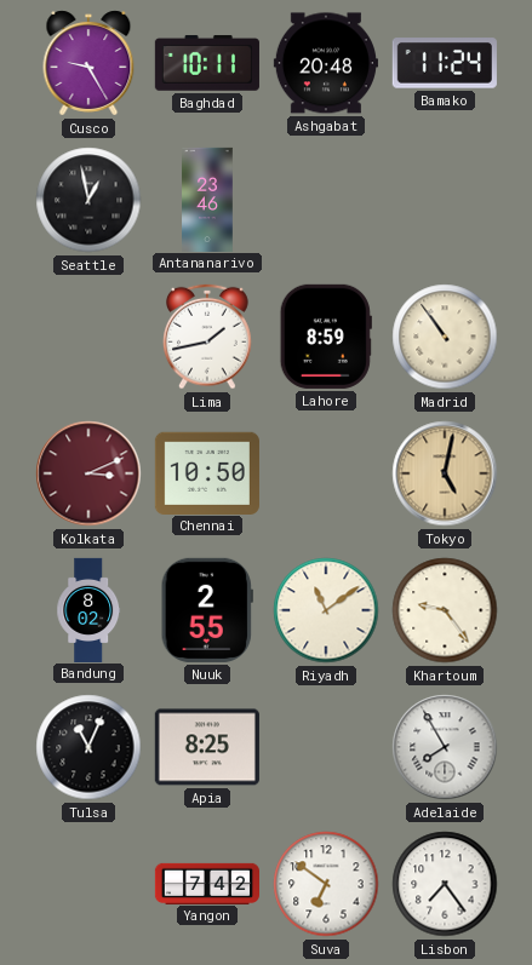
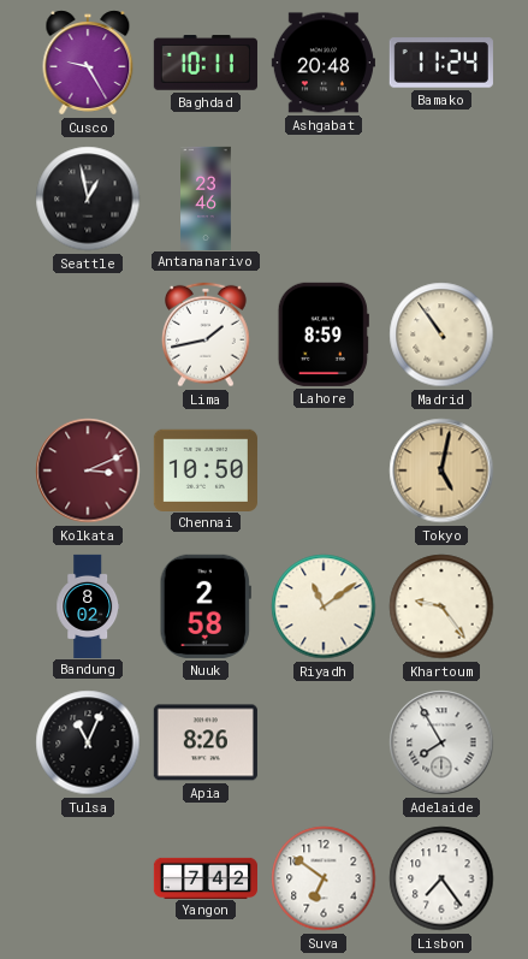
Nuuk: 2:55 -> 2:58 (206, 606)
Apia: 8:25 -> 8:26 (206, 742)
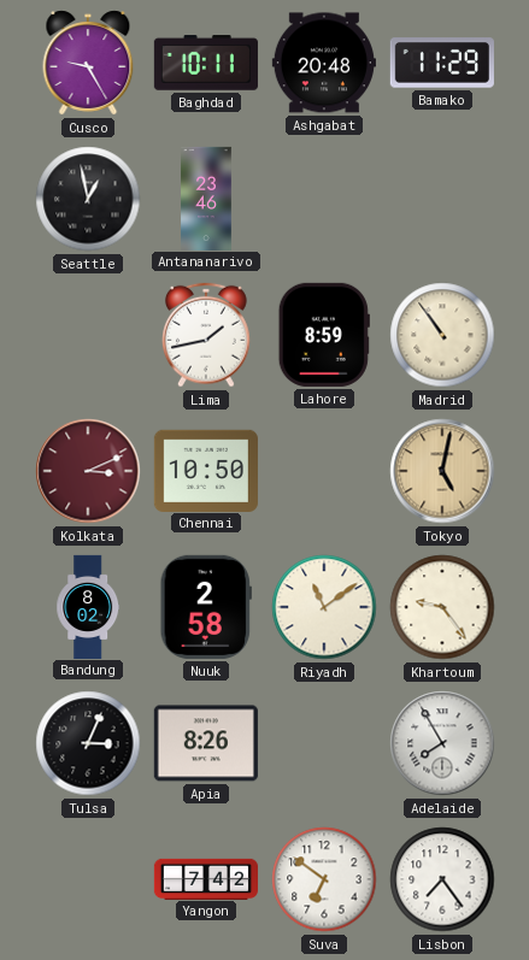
Bamako: 11:24 -> 11:29 (442, 63)
Tulsa: 11:04 -> 3:04 (88, 743)
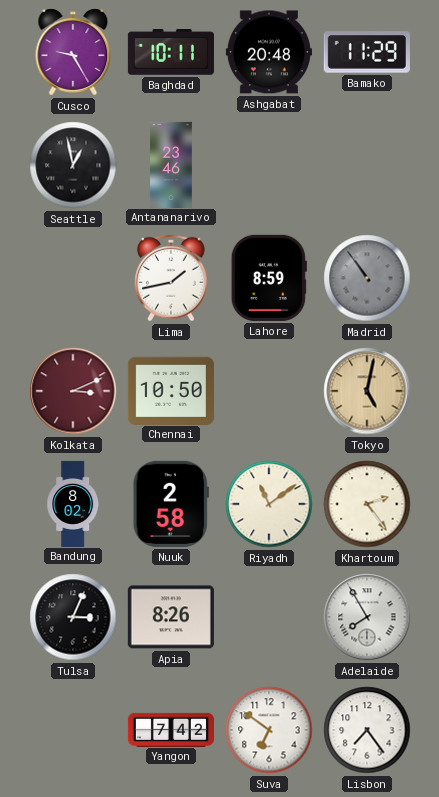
Madrid dial: cream -> grey (367, 278)
Khartoum: 9:24 -> 2:24 (367, 504)
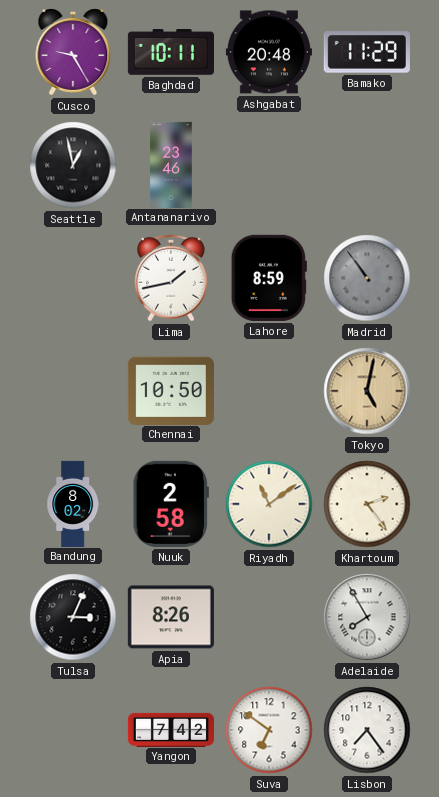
Kolkata: 3:11 -> none (73, 391)
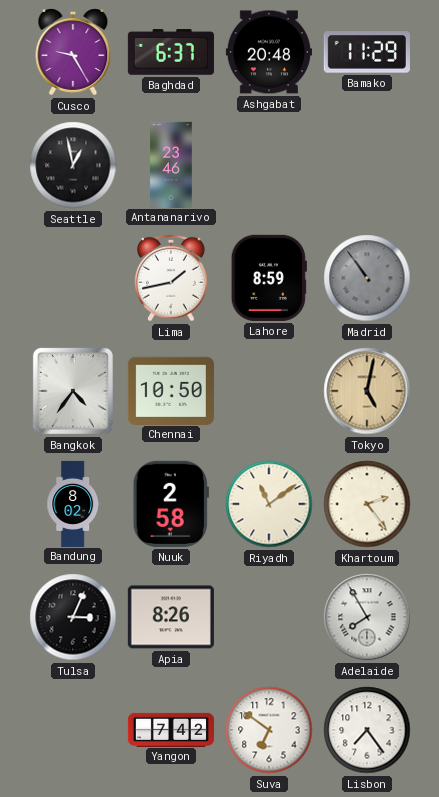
Baghdad: 10:11 -> 6:37 (171, 52)
Bangkok: none -> 4:36 (73, 391)
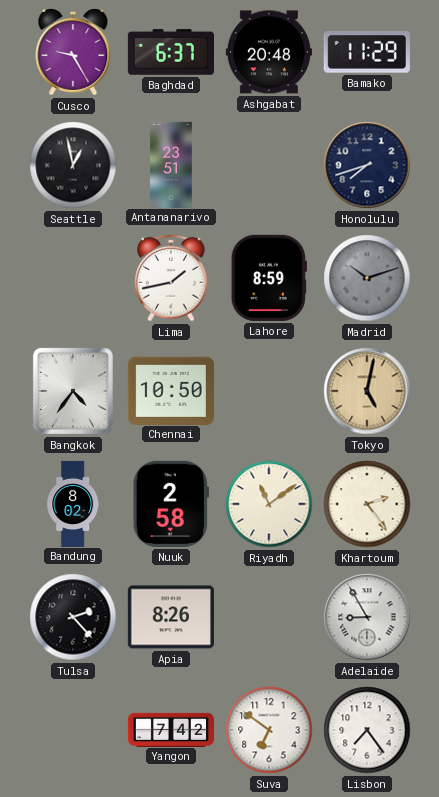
Antananarivo: 23:46 -> 23:51 (171, 164)
Honolulu: none -> 7:42 (367, 165)
Madrid: 10:54 -> 10:12 (367, 278)
Tulsa: 3:04 -> 2:23 (73, 617)
Adelaide: 7:55 -> 8:55 (367, 617)
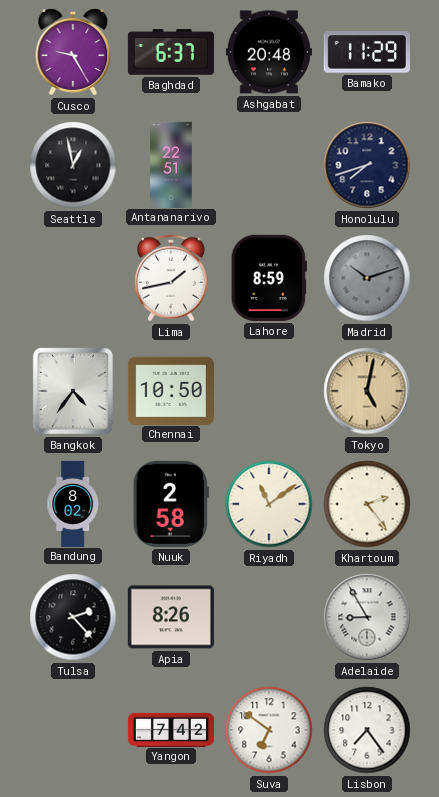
Antananarivo: 23:51 -> 22:51 (171, 164)
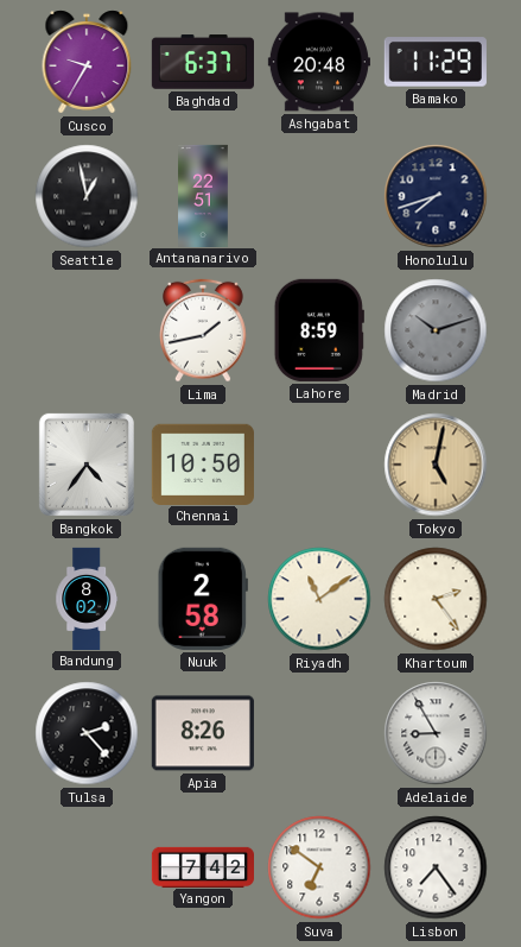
Cusco: 9:25 -> 9:35 (87, 62)
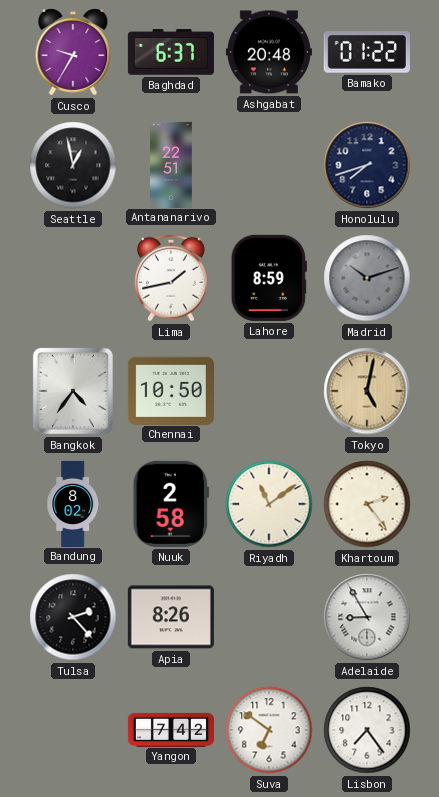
Bamako: 11:29 -> 01:22 (367, 52)
